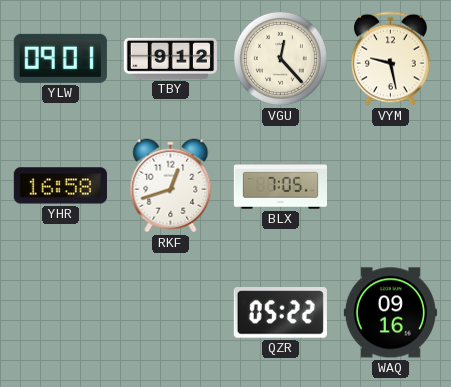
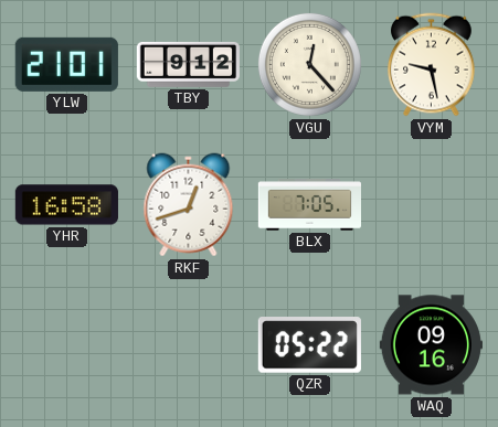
YLW: 09:01 -> 21:01 (66, 64)
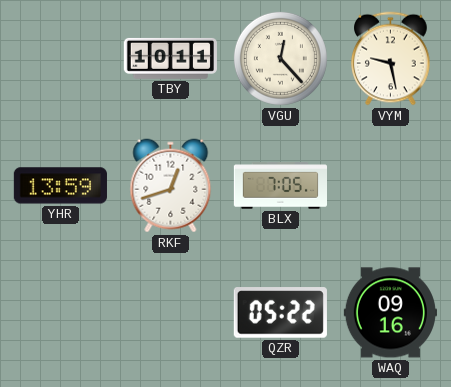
YLW: 21:01 -> none (66, 64)
TBY: 9:12 -> 10:11 (170, 58)
YHR: 16:58 -> 13:59 (60, 186)
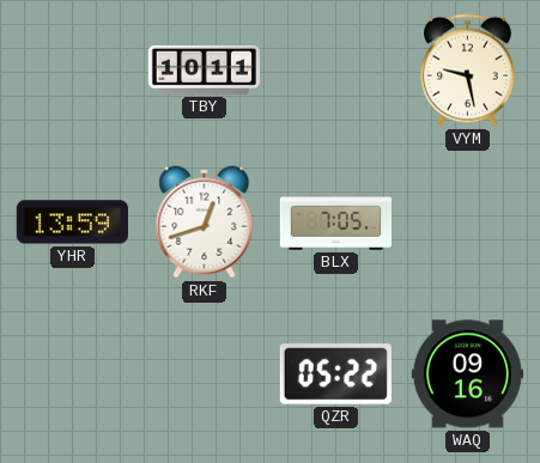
VGU: 12:23 -> none (280, 58)
